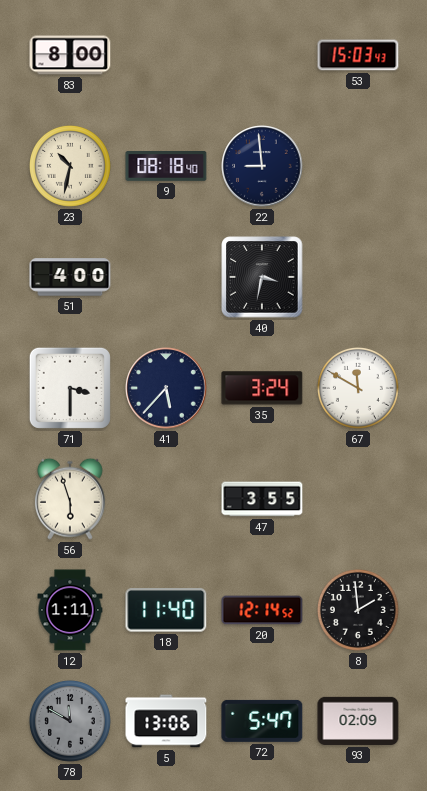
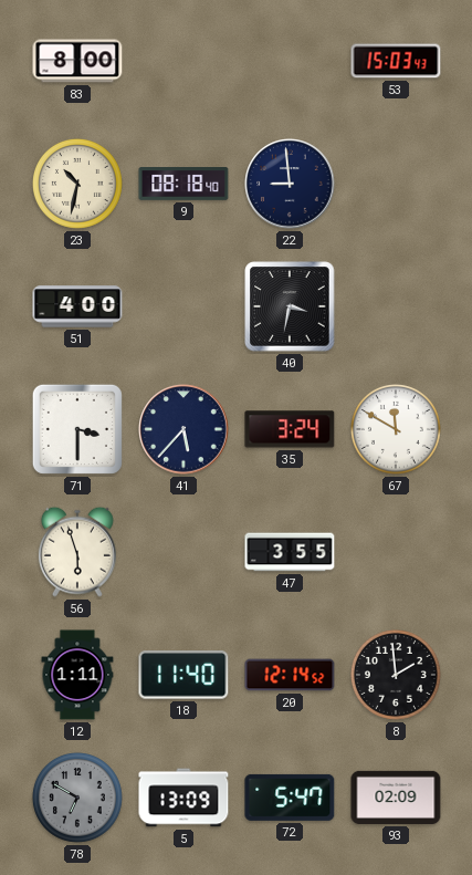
78: 11:50 -> 6:50 (77, 798)
5: 13:06 -> 13:09 (183, 798)
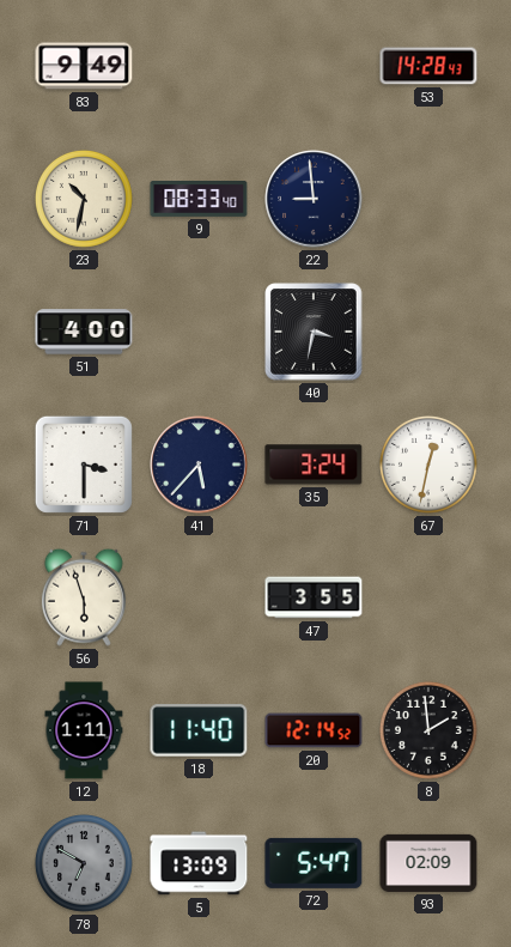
83: 8:00 -> 9:49 (84, 66)
53: 15:03 -> 14:28 (428, 66)
9: 08:18 -> 08:33 (199, 200)
67: 11:50 -> 12:32 (428, 465)
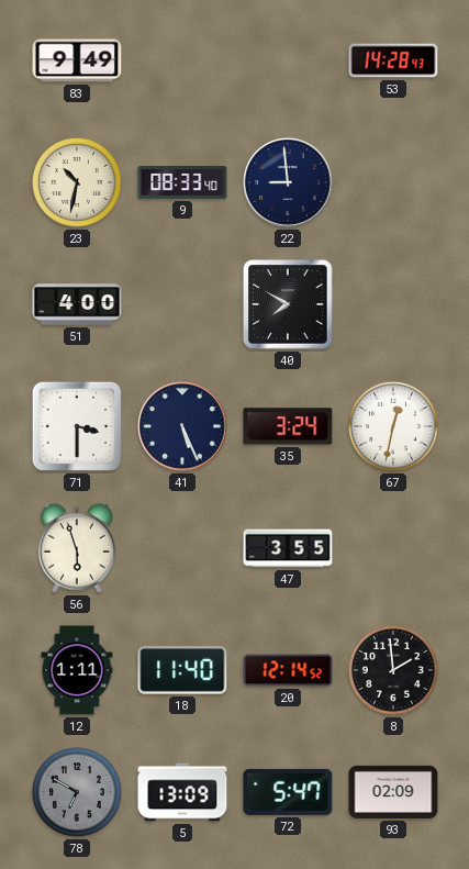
40: 3:32 -> 7:50 (288, 304)
41: 5:37 -> 5:26 (182, 426)
